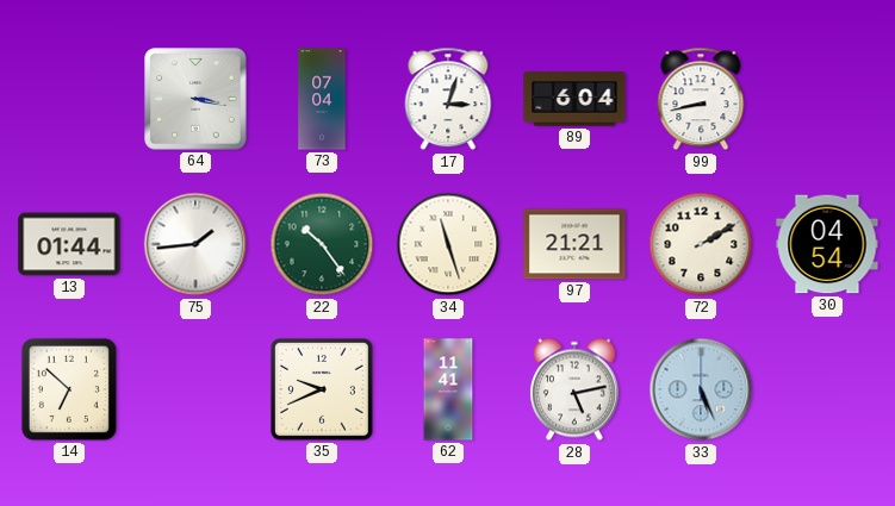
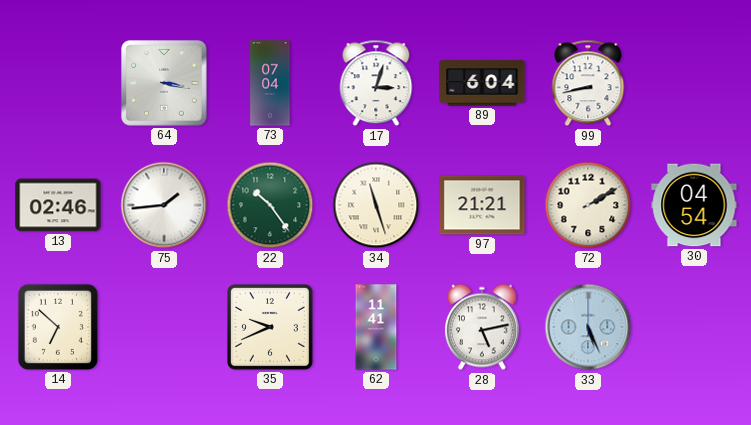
13: 01:44 -> 02:46 (58, 205)
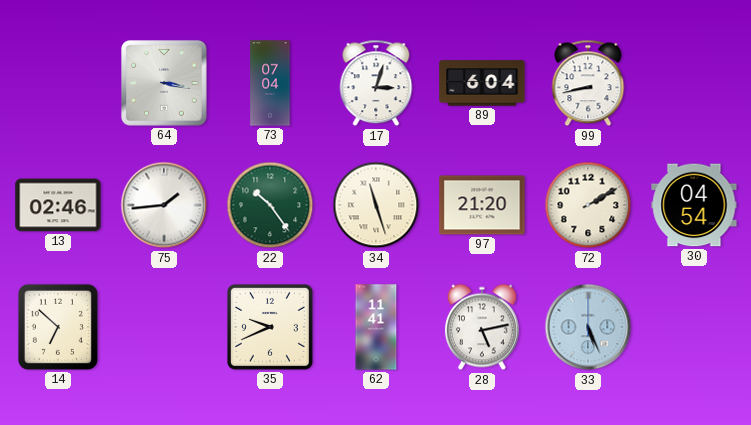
97: 21:21 -> 21:20 (482, 205)
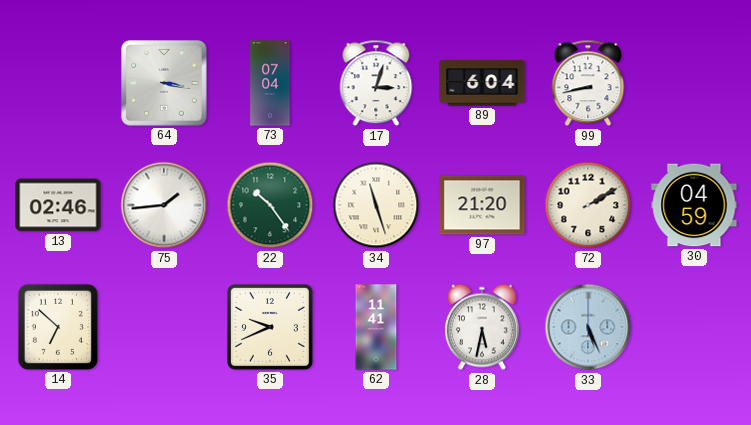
30: 04:54 -> 04:59 (694, 205)
28: 5:13 -> 5:32 (482, 327)
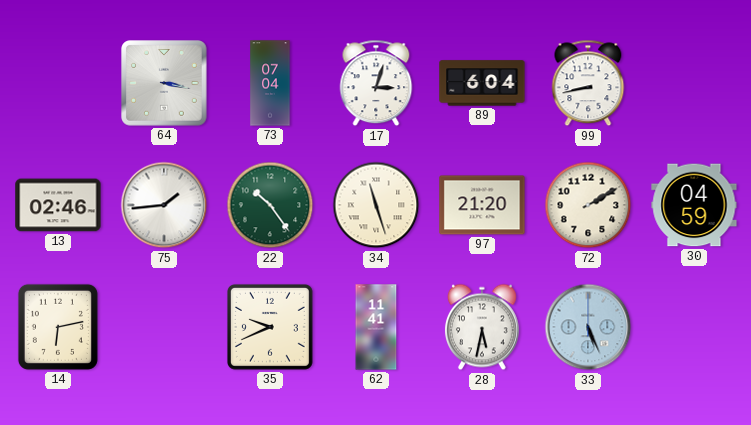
14: 6:52 -> 6:13 (58, 327)
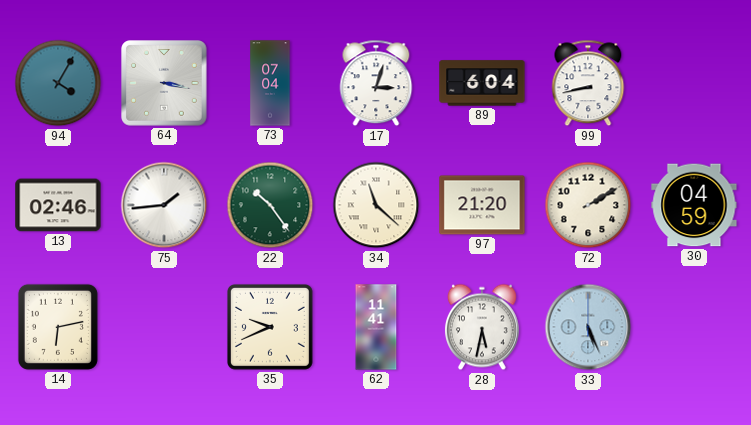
94: none -> 4:05 (58, 83)
34: 11:27 -> 11:22 (376, 205)
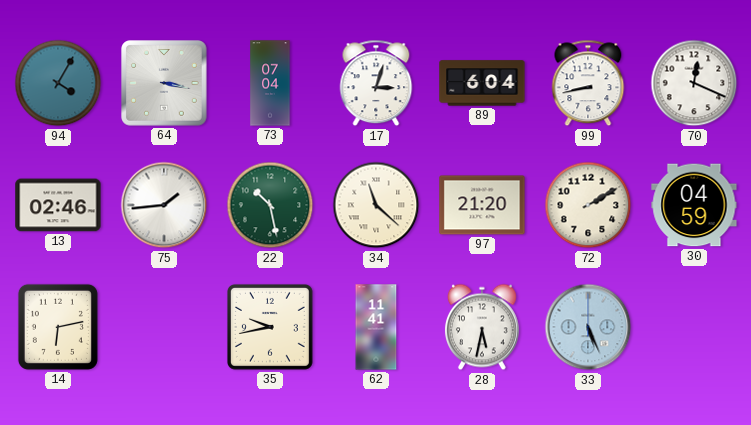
70: none -> 12:19 (694, 83)
22: 10:24 -> 10:28 (270, 205)
35: 9:41 -> 9:43 (270, 327)
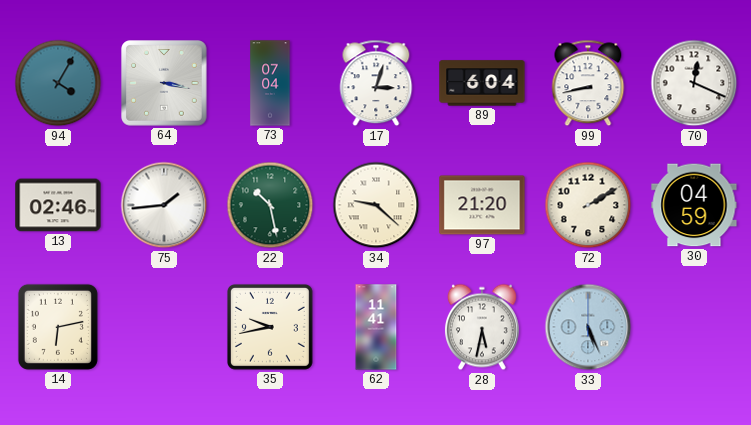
34: 11:22 -> 9:22 (376, 205)
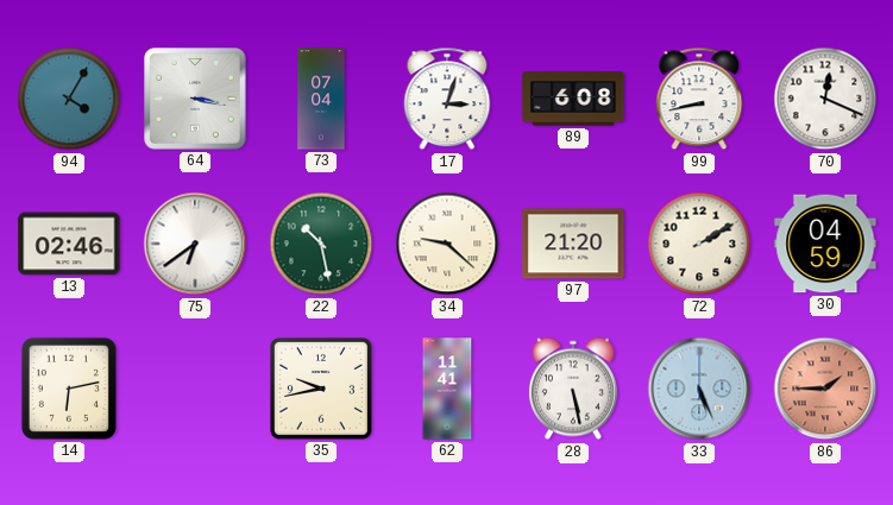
89: 6:04 -> 6:08 (573, 99)
75: 1:44 -> 6:39 (195, 244)
28: 5:32 -> 5:28 (573, 389)
86: none -> 1:45 (825, 389)
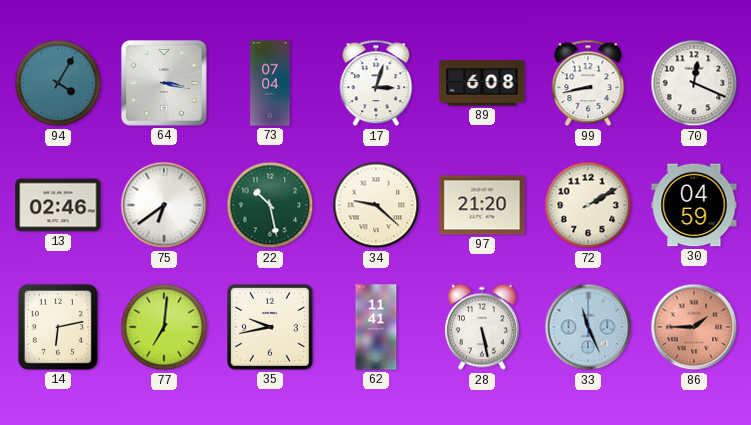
77: none -> 7:01 (164, 327)
33: 5:26 -> 11:26 (588, 327)
